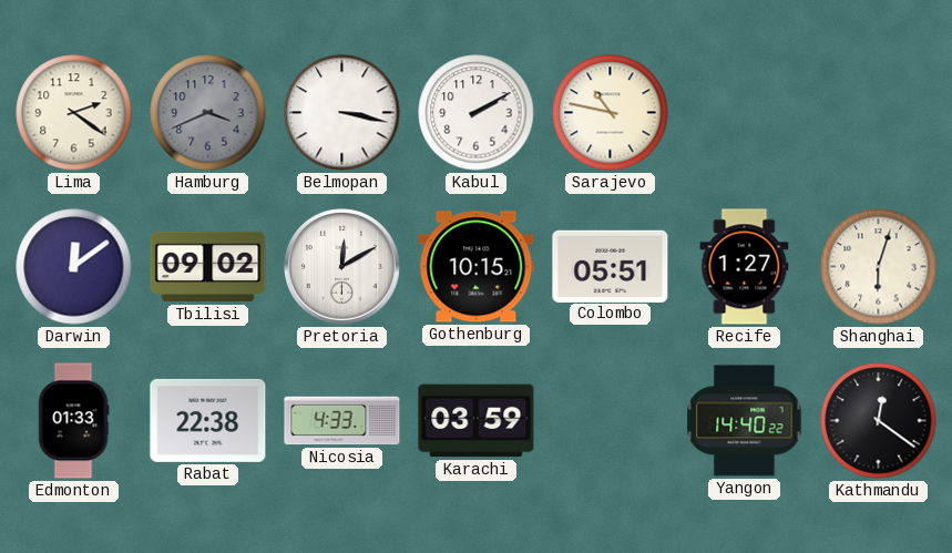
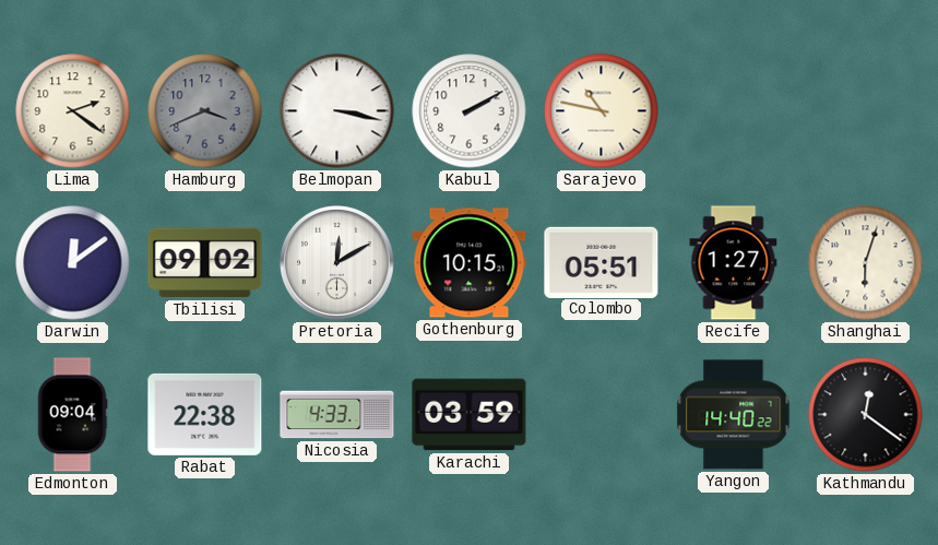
Edmonton: 01:33 -> 09:04 (72, 415)
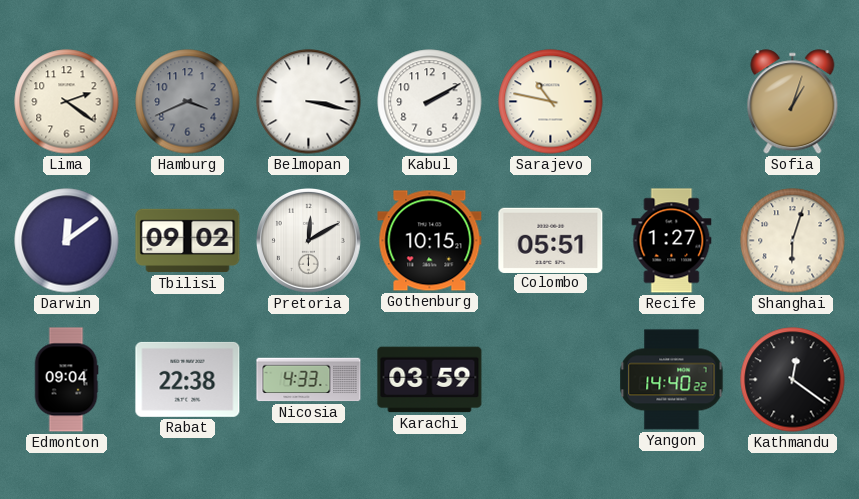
Sofia: none -> 1:03 (793, 102)
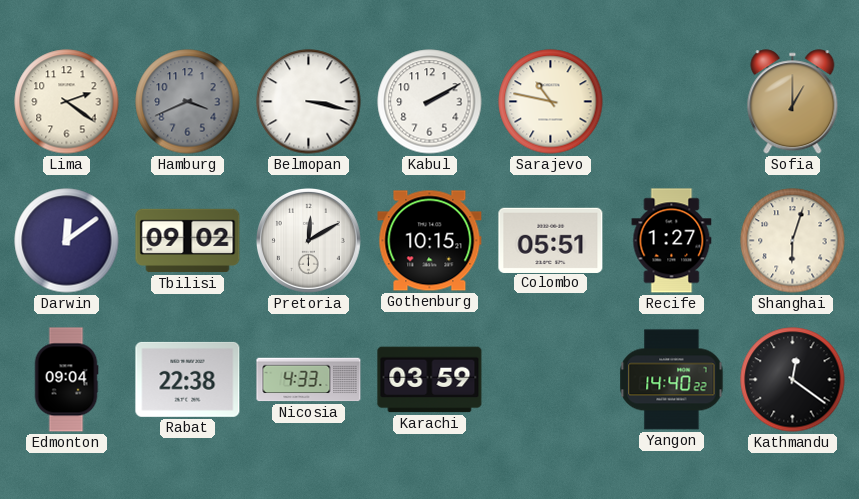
Sofia: 1:03 -> 1:00 (793, 102)
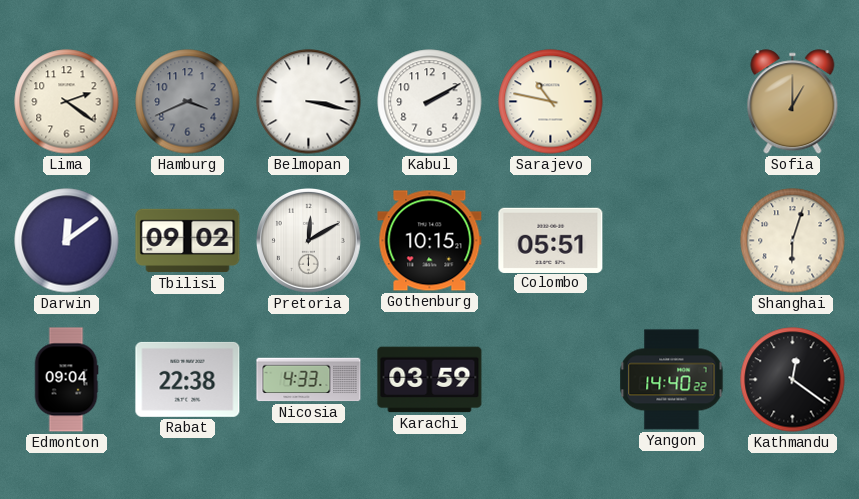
Recife: 1:27 -> none (672, 241)
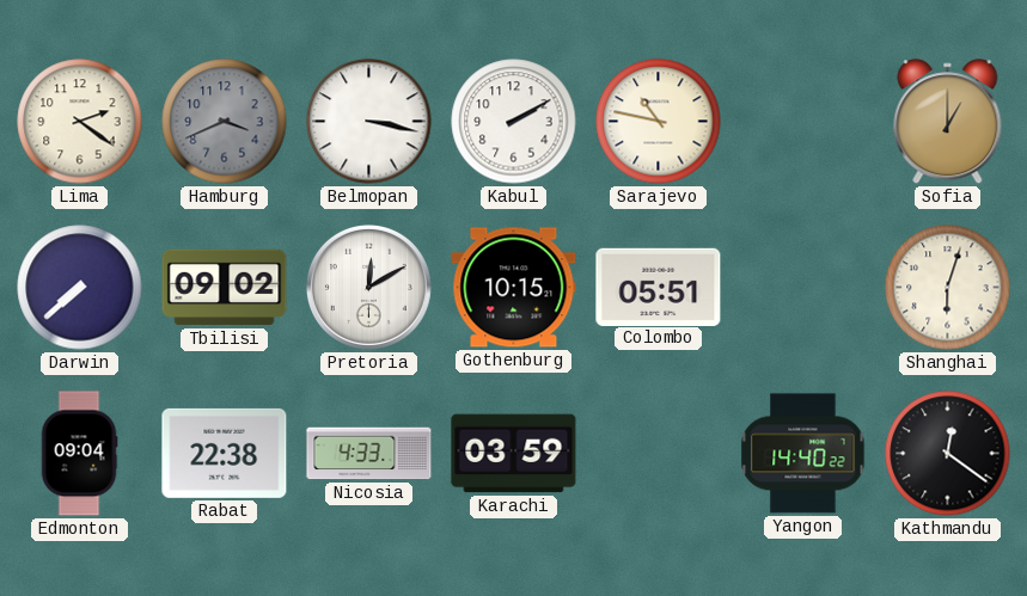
Darwin: 12:09 -> 7:38 (80, 288)
